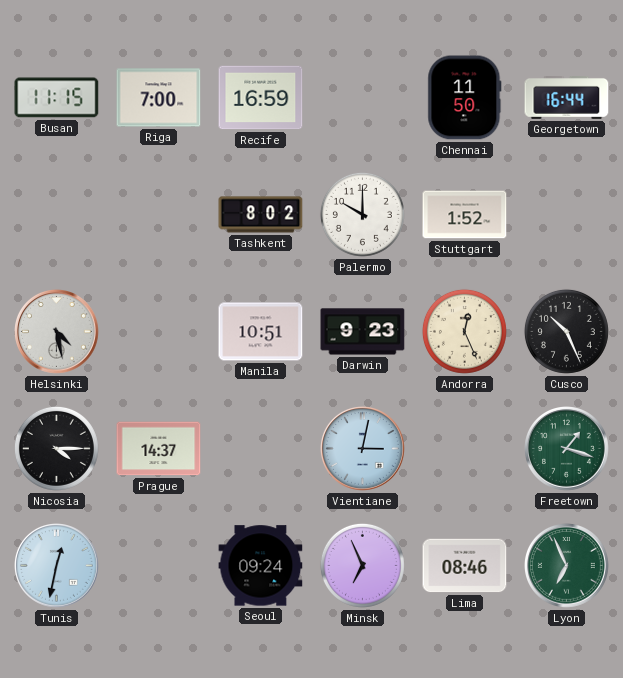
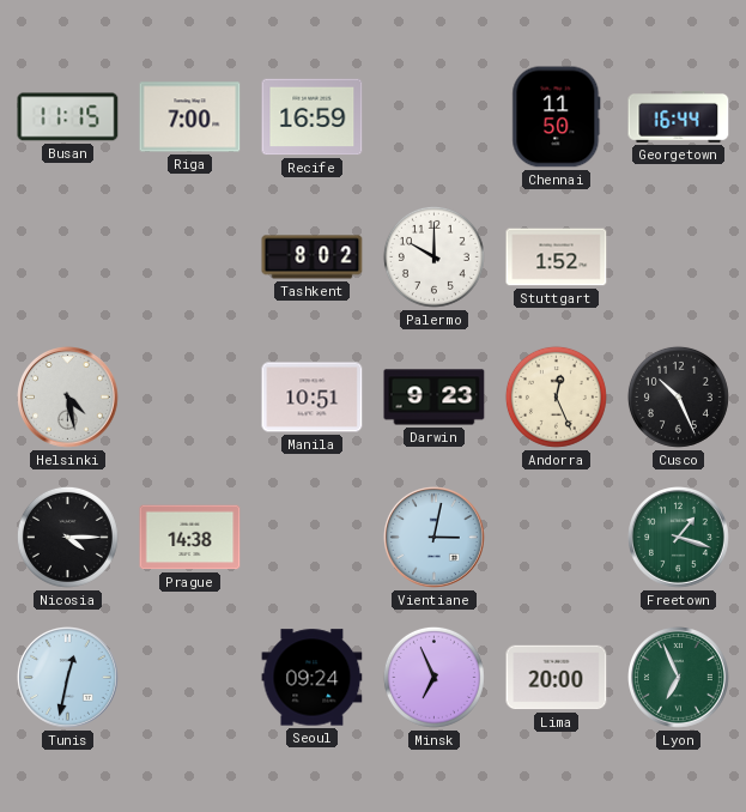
Prague: 14:37 -> 14:38 (190, 538)
Lima: 08:46 -> 20:00 (557, 678)
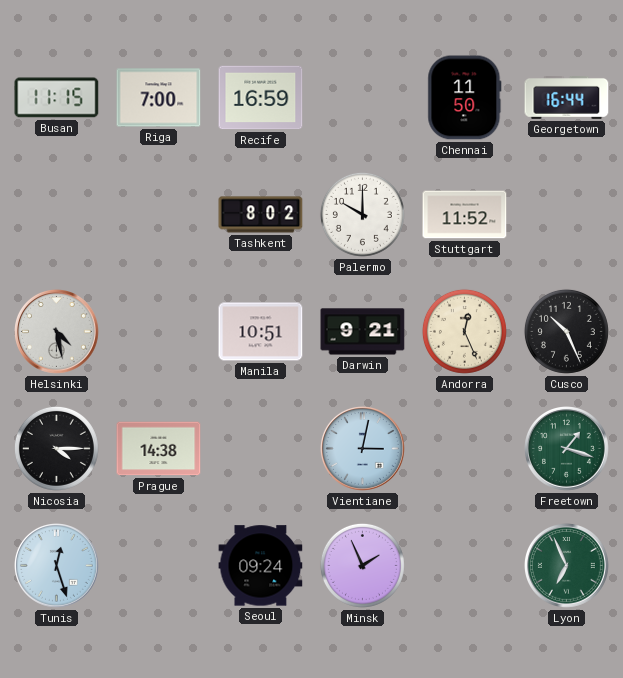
Stuttgart: 1:52 -> 11:52 (465, 215)
Darwin: 9:23 -> 9:21 (363, 332)
Tunis: 12:32 -> 12:27 (57, 566)
Minsk: 6:56 -> 1:56 (362, 565)
Lima: 20:00 -> none (557, 678)
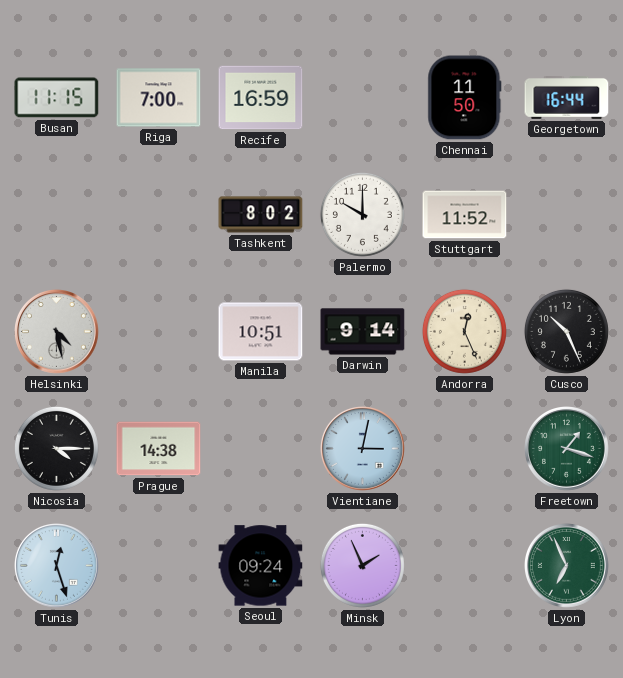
Darwin: 9:21 -> 9:14 (363, 332)
